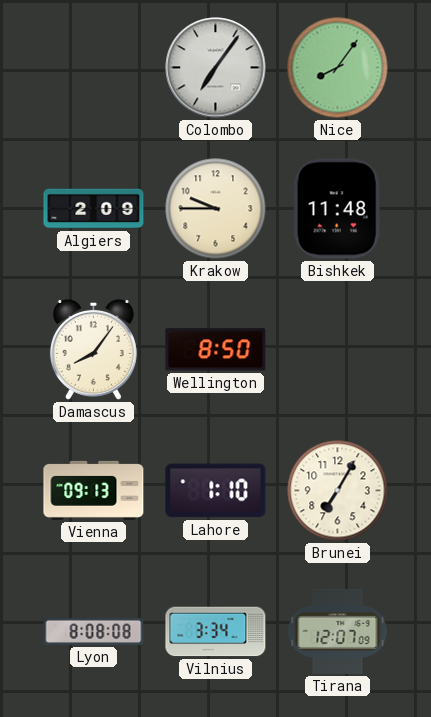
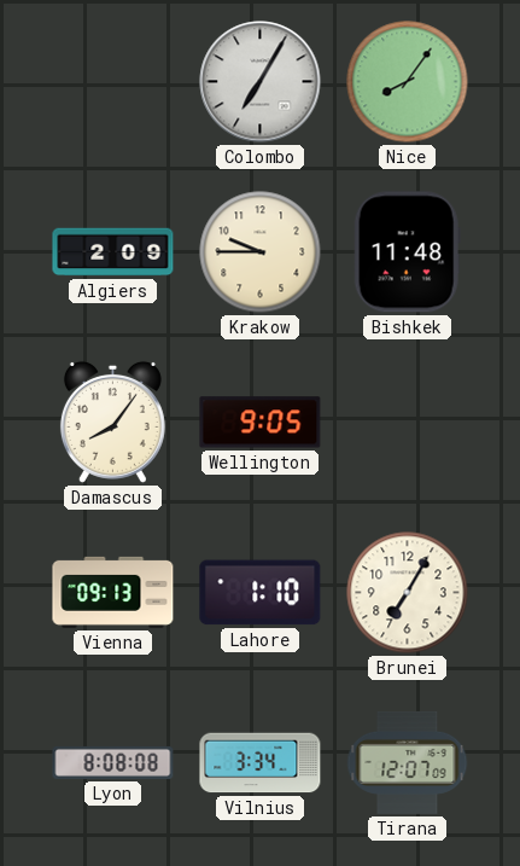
Colombo: 7:06 -> 7:05 (261, 82)
Wellington: 8:50 -> 9:05 (261, 423)
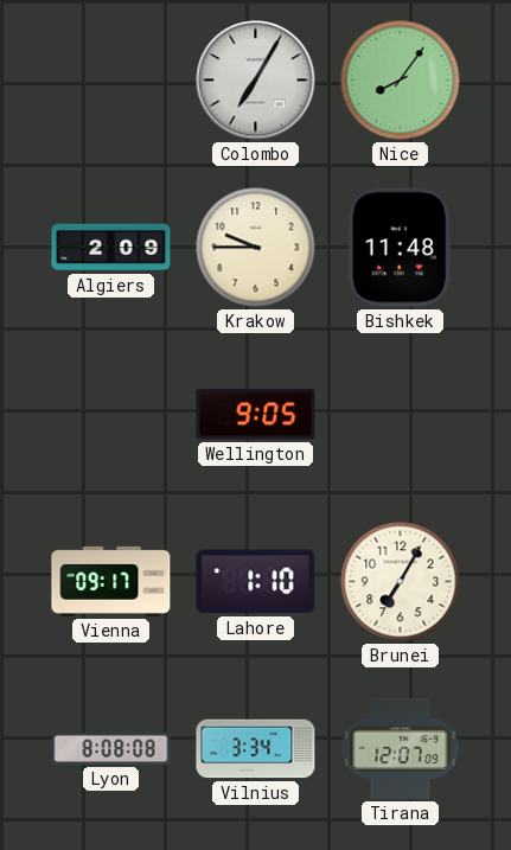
Damascus: 8:06 -> none (112, 422)
Vienna: 09:13 -> 09:17 (111, 581)
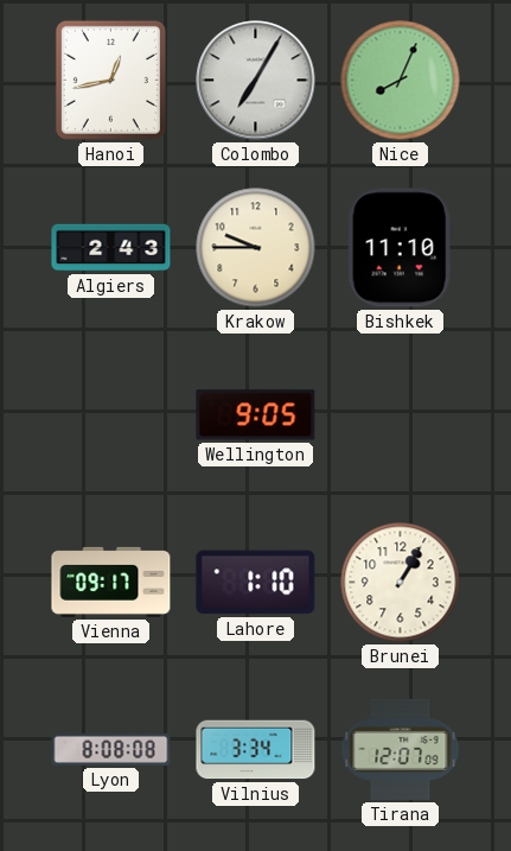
Hanoi: none -> 12:43 (110, 80)
Nice: 8:06 -> 8:04 (401, 81)
Algiers: 2:09 -> 2:43 (111, 248)
Bishkek: 11:48 -> 11:10 (400, 248)
Brunei: 7:05 -> 1:05 (401, 583)
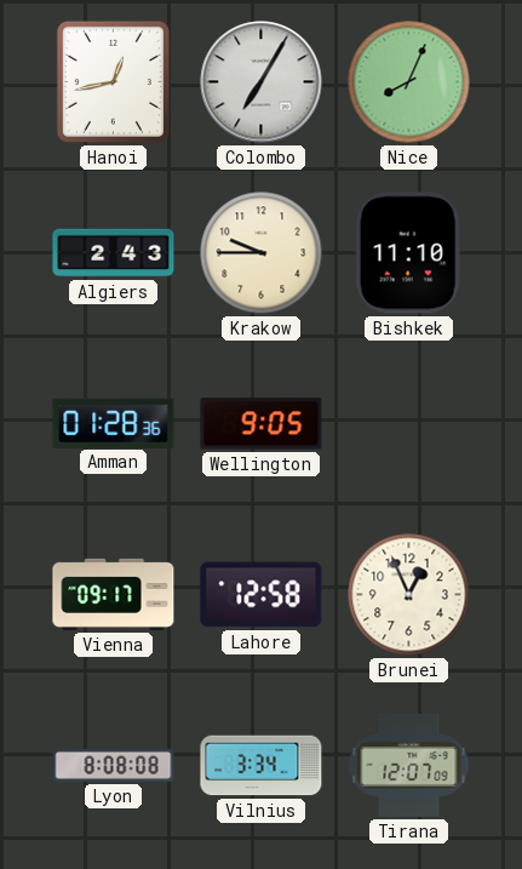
Amman: none -> 01:28 (114, 423)
Lahore: 1:10 -> 12:58 (262, 595)
Brunei: 1:05 -> 12:56 (409, 595)
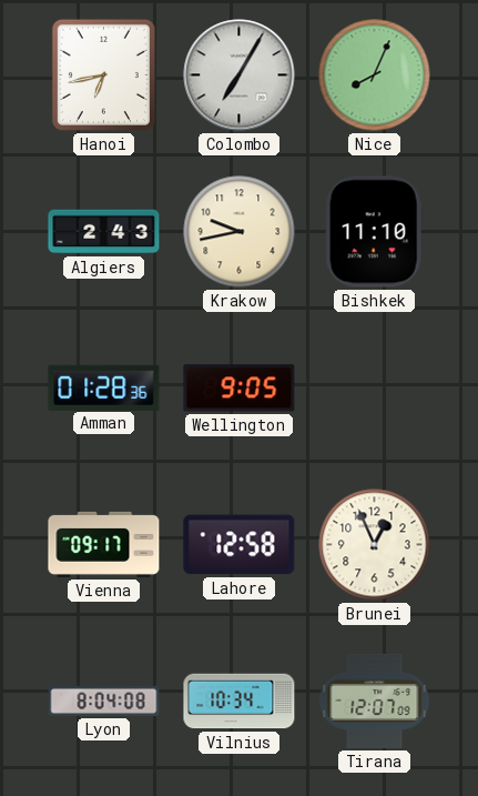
Hanoi: 12:43 -> 6:43 (103, 74)
Krakow: 9:45 -> 9:43 (240, 232)
Lyon: 8:08 -> 8:04 (104, 701)
Vilnius: 3:34 -> 10:34 (240, 702)
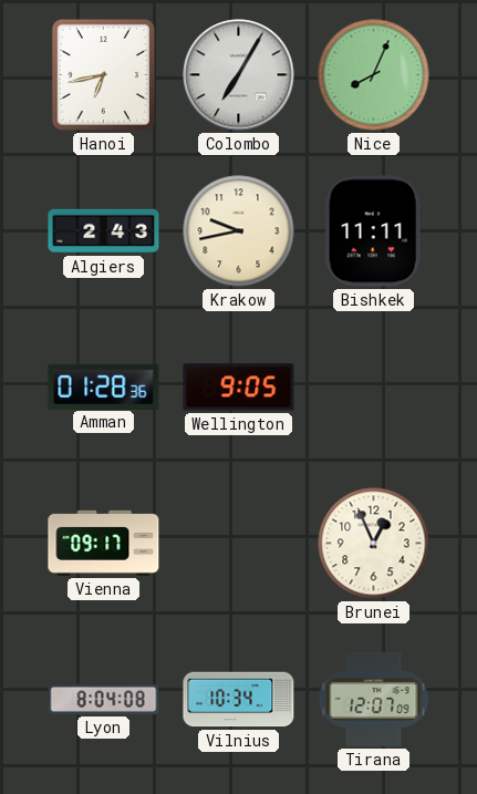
Bishkek: 11:10 -> 11:11 (373, 231)
Lahore: 12:58 -> none (240, 545)
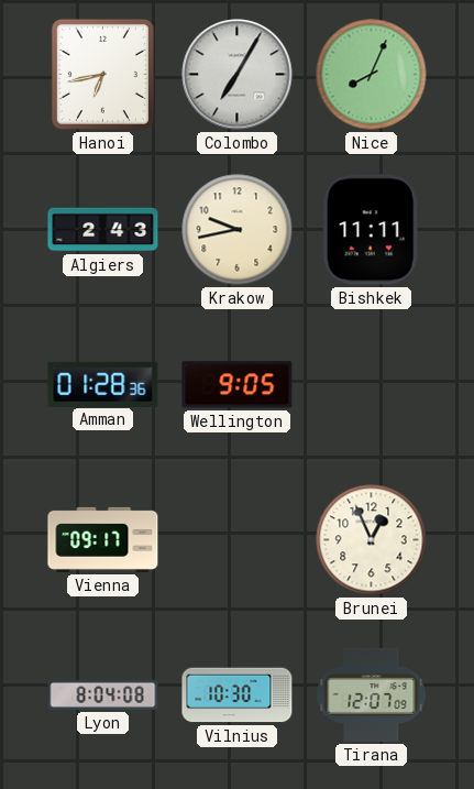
Vilnius: 10:34 -> 10:30 (238, 695)
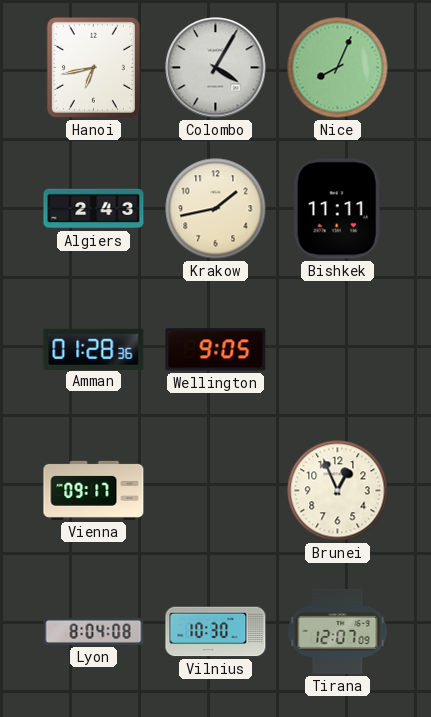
Colombo: 7:05 -> 4:05 (216, 68)
Krakow: 9:43 -> 1:43 (216, 209)
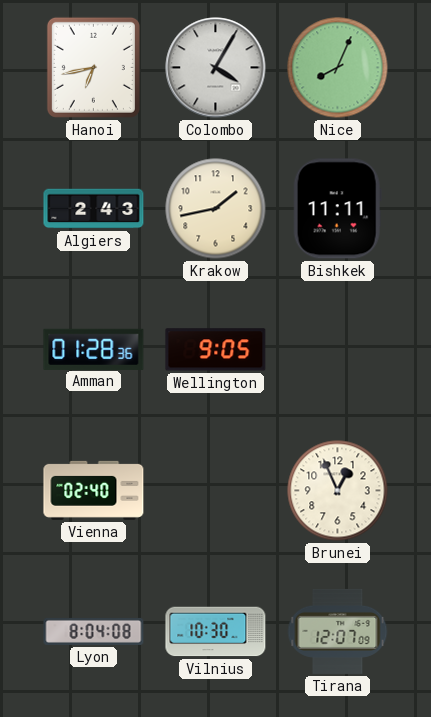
Vienna: 09:17 -> 02:40 (94, 490)
